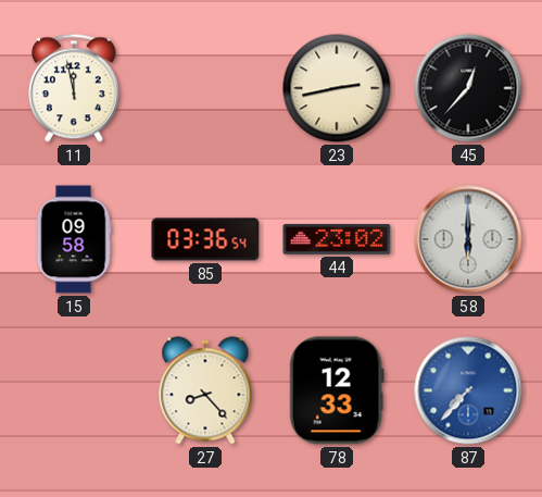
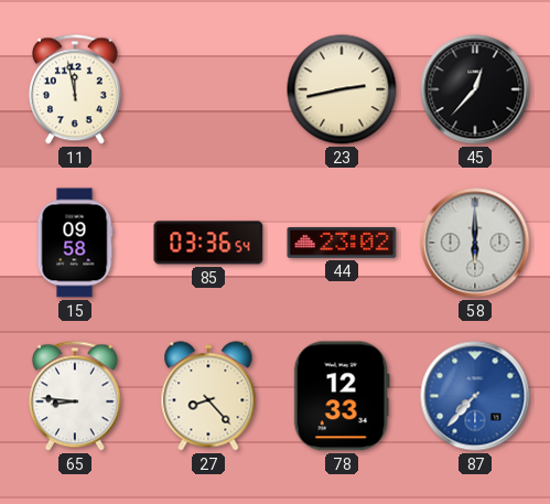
65: none -> 8:46 (75, 396)
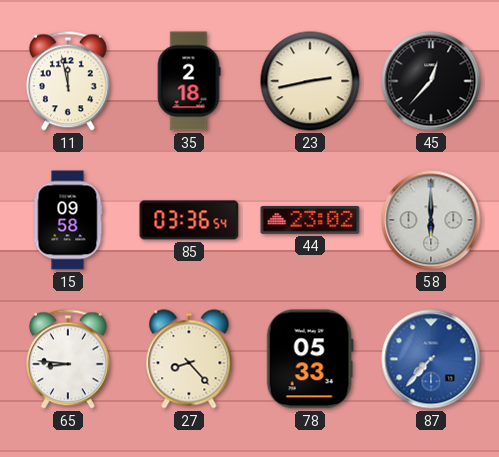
35: none -> 2:18 (189, 81)
78: 12:33 -> 05:33 (310, 359)
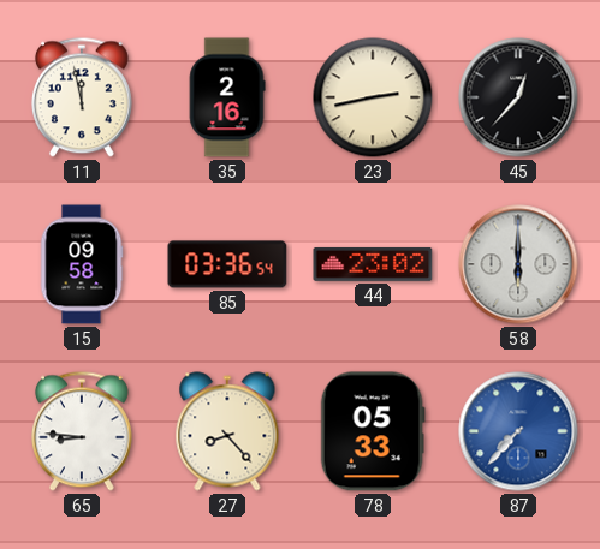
35: 2:18 -> 2:16 (227, 97)
